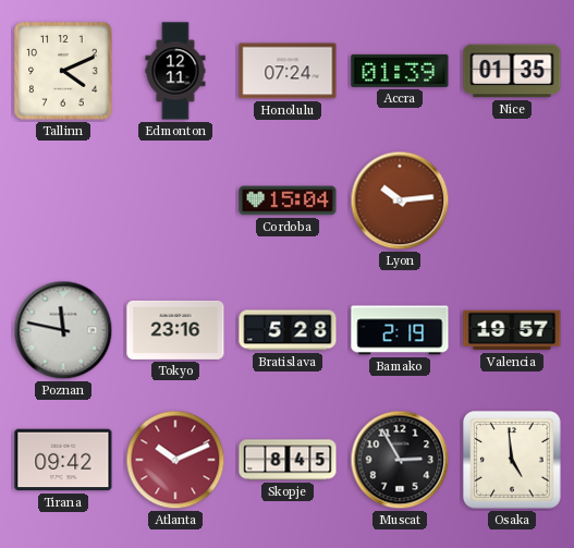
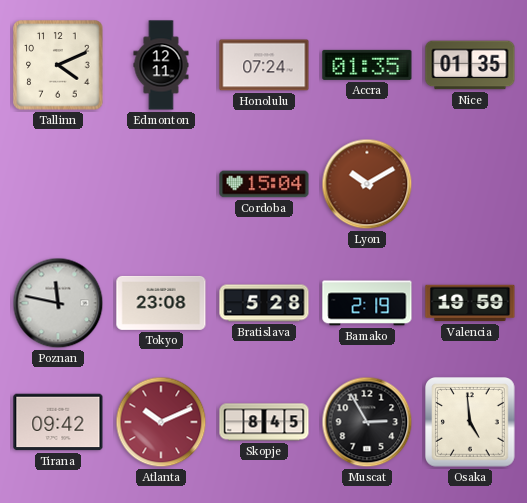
Accra: 01:39 -> 01:35 (367, 65)
Lyon: 10:14 -> 10:10 (367, 184)
Tokyo: 23:16 -> 23:08 (161, 303)
Valencia: 19:57 -> 19:59 (470, 303)
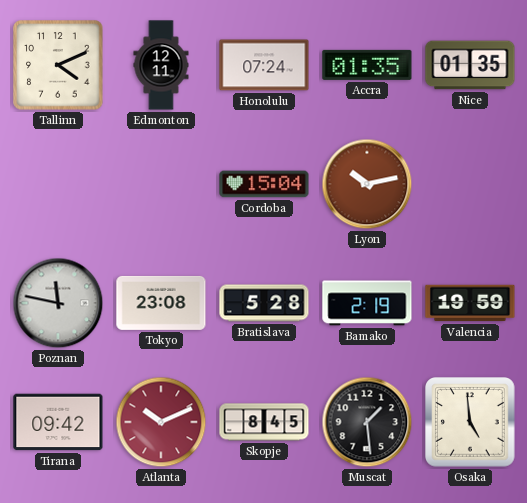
Lyon: 10:10 -> 10:13 (367, 184)
Muscat: 2:55 -> 1:29 (367, 422)
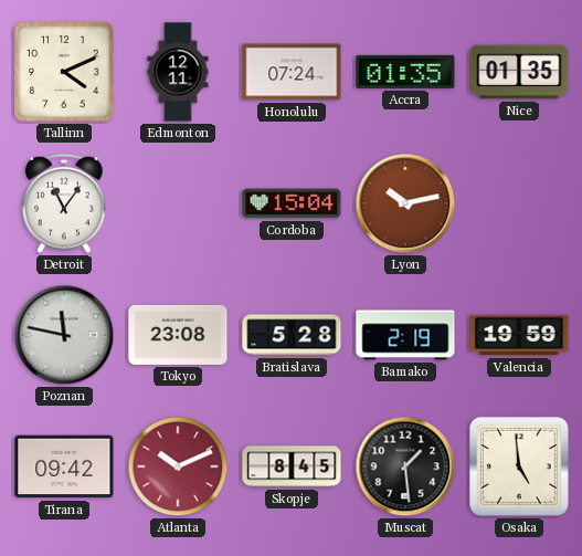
Detroit: none -> 11:06 (64, 203)
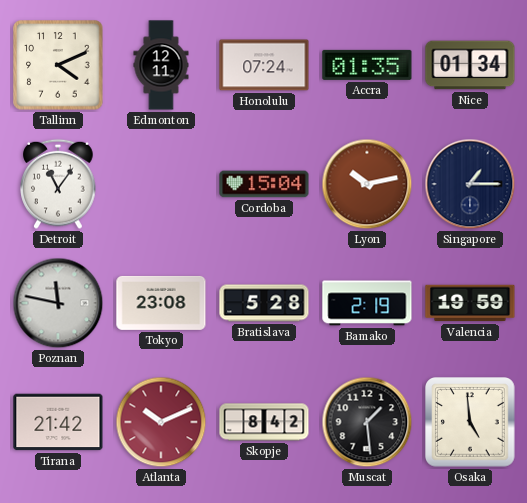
Nice: 01:35 -> 01:34 (470, 65)
Singapore: none -> 1:15 (470, 184)
Tirana: 09:42 -> 21:42 (58, 422)
Skopje: 8:45 -> 8:42 (264, 422)
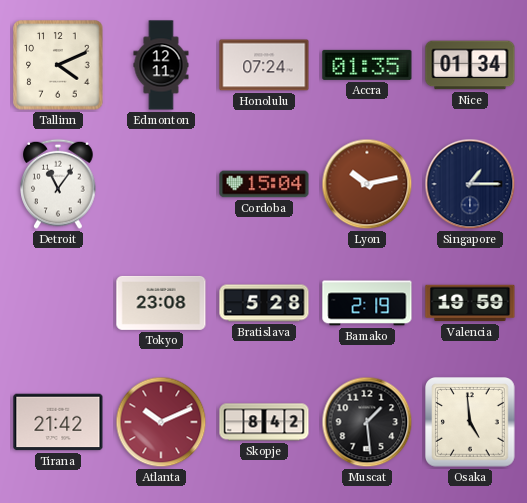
Poznan: 11:47 -> none (58, 303)
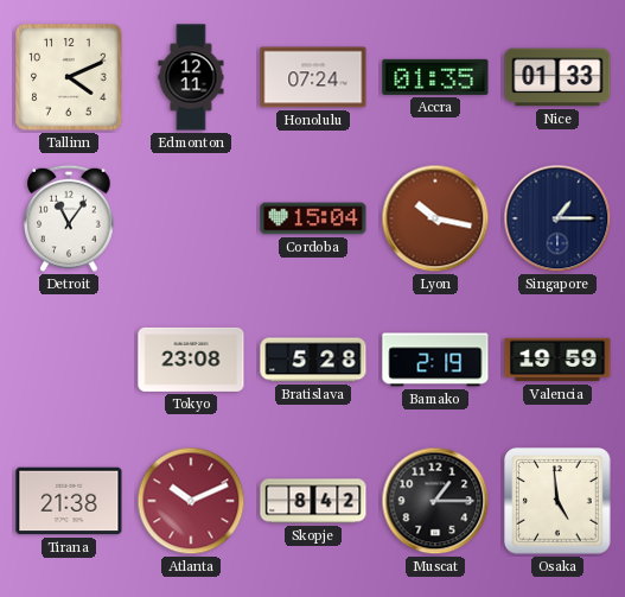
Nice: 01:34 -> 01:33 (557, 77)
Lyon: 10:13 -> 10:17 (435, 218)
Tirana: 21:42 -> 21:38 (69, 501)
Muscat: 1:29 -> 1:15 (435, 501)
